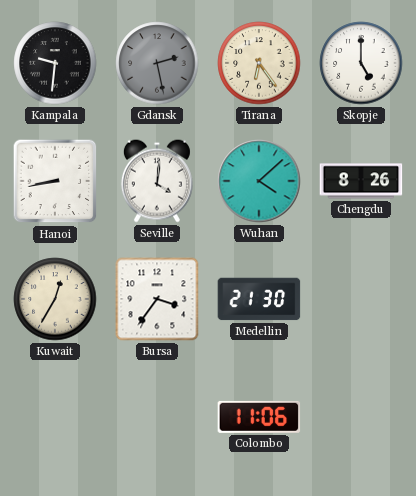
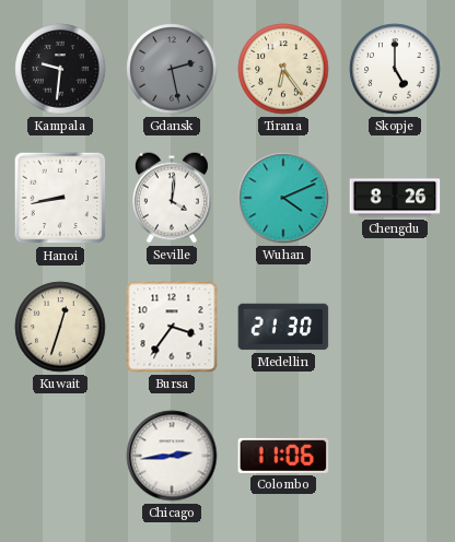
Wuhan: 4:08 -> 4:11 (283, 198)
Kuwait: 12:35 -> 12:33 (60, 327)
Chicago: none -> 2:44 (172, 456)
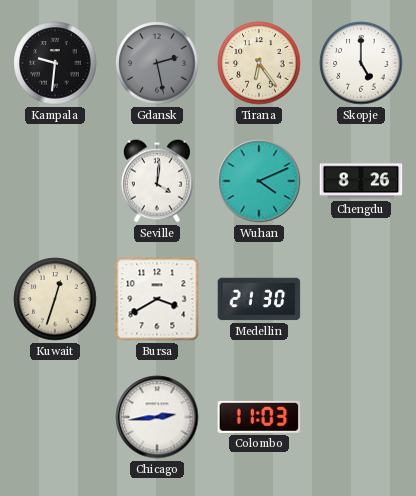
Hanoi: 8:43 -> none (60, 198)
Bursa: 3:36 -> 3:40 (157, 299)
Colombo: 11:06 -> 11:03 (259, 417)
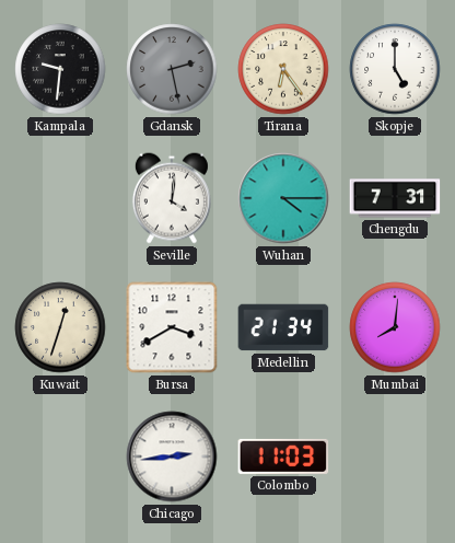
Wuhan: 4:11 -> 4:15 (283, 198)
Chengdu: 8:26 -> 7:31 (395, 198)
Medellin: 21:30 -> 21:34 (283, 327)
Mumbai: none -> 8:01 (395, 327)
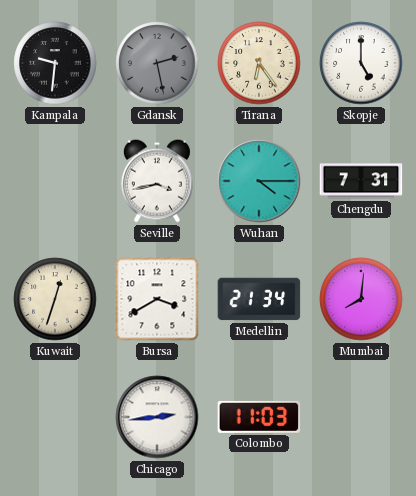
Seville: 4:01 -> 3:43 (157, 181)
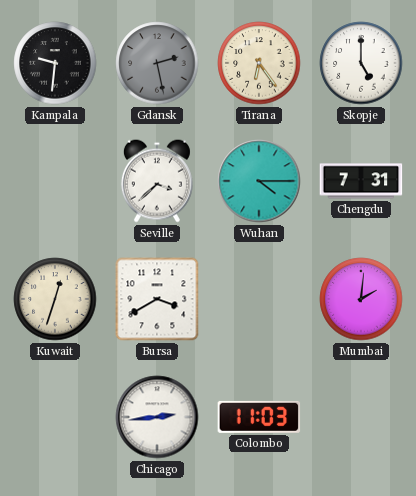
Seville: 3:43 -> 3:38 (157, 181)
Medellin: 21:34 -> none (259, 299)
Mumbai: 8:01 -> 2:01 (361, 299)
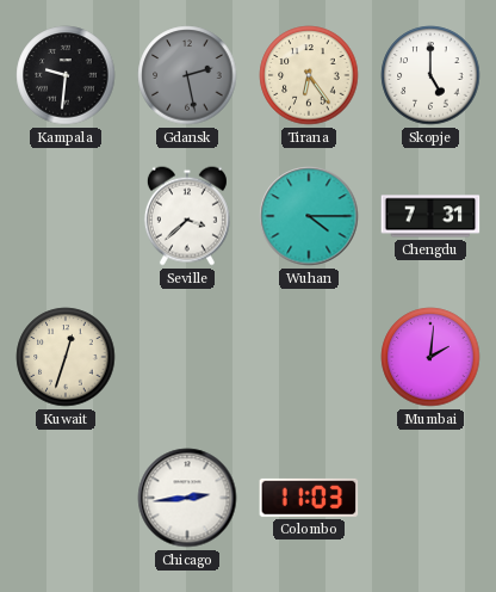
Bursa: 3:40 -> none (157, 299)
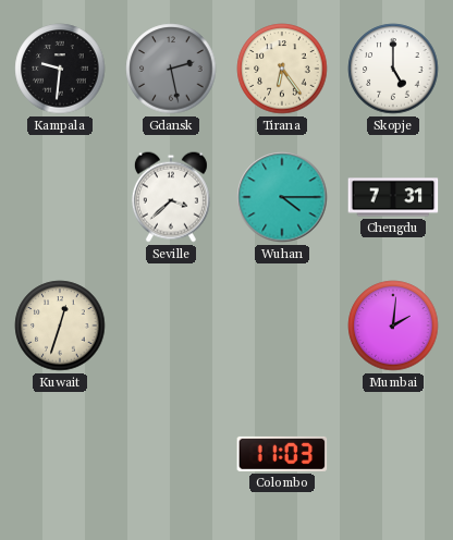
Chicago: 2:44 -> none (187, 498)
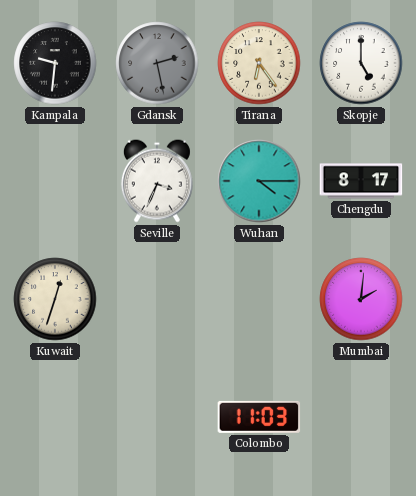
Seville: 3:38 -> 3:34 (157, 181)
Chengdu: 7:31 -> 8:17 (361, 181)
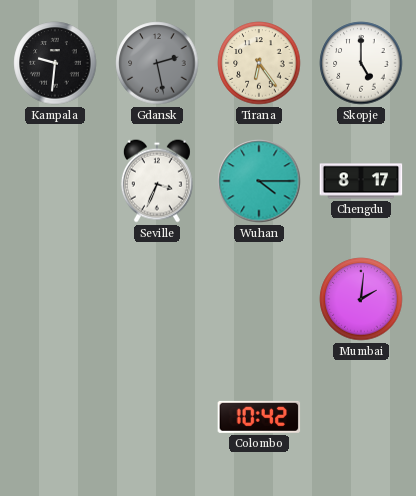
Kuwait: 12:33 -> none (55, 299)
Colombo: 11:03 -> 10:42 (259, 417)
